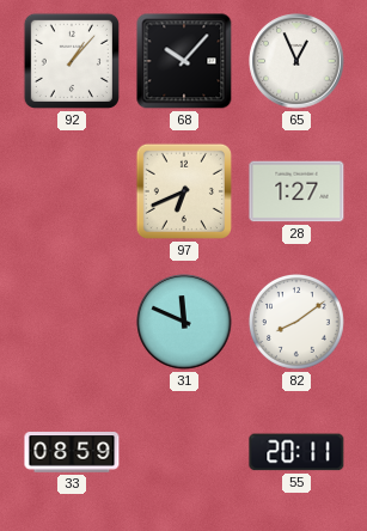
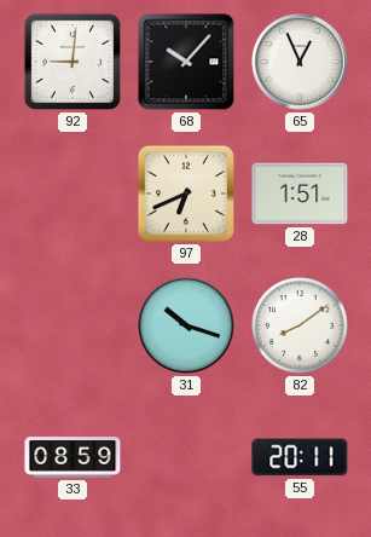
92: 1:07 -> 9:01 (73, 62)
28: 1:27 -> 1:51 (300, 194)
31: 11:49 -> 10:18 (186, 325)
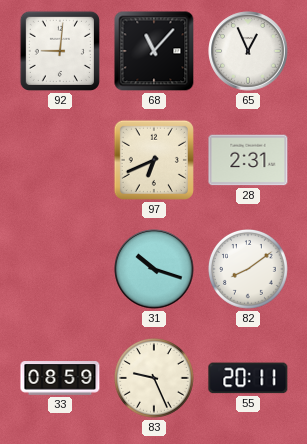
68: 10:07 -> 11:07 (154, 51)
28: 1:51 -> 2:31 (248, 160)
83: none -> 9:26 (154, 378)
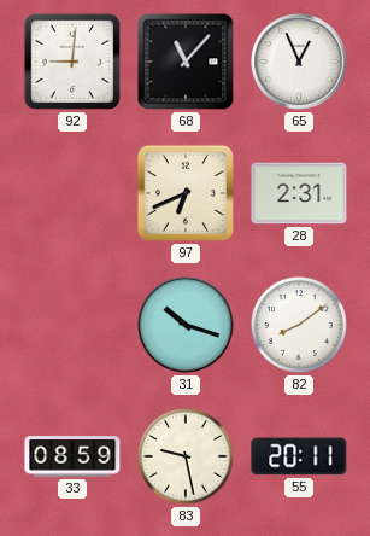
83: 9:26 -> 9:28 (186, 456)
